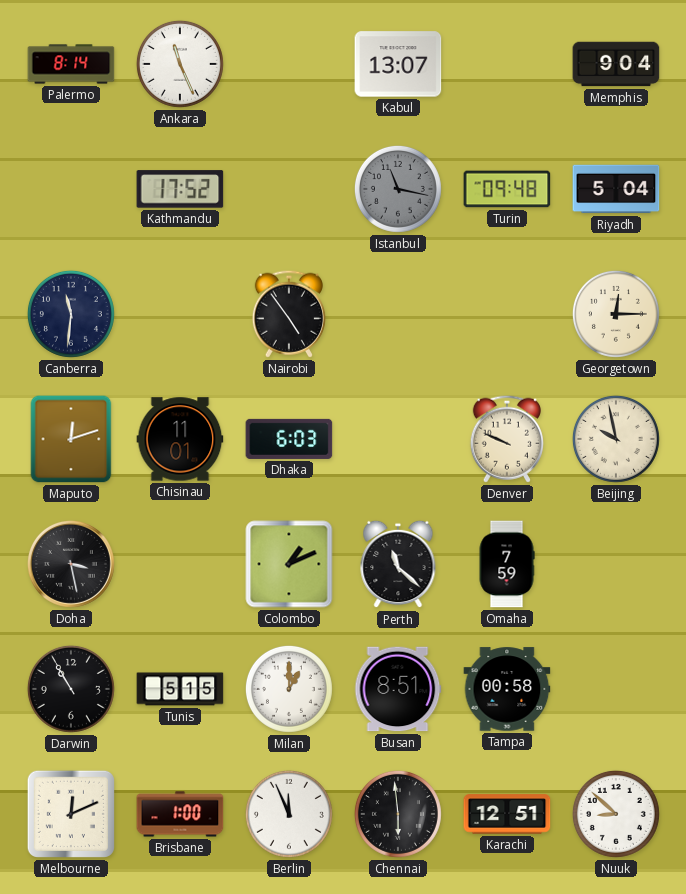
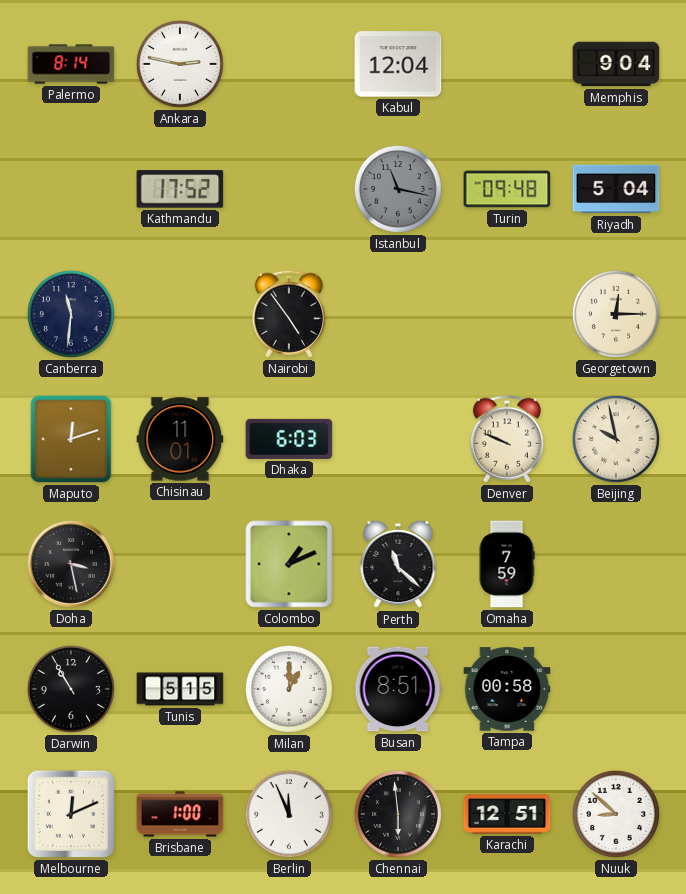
Ankara: 11:26 -> 2:47 (180, 64)
Kabul: 13:07 -> 12:04 (398, 64)
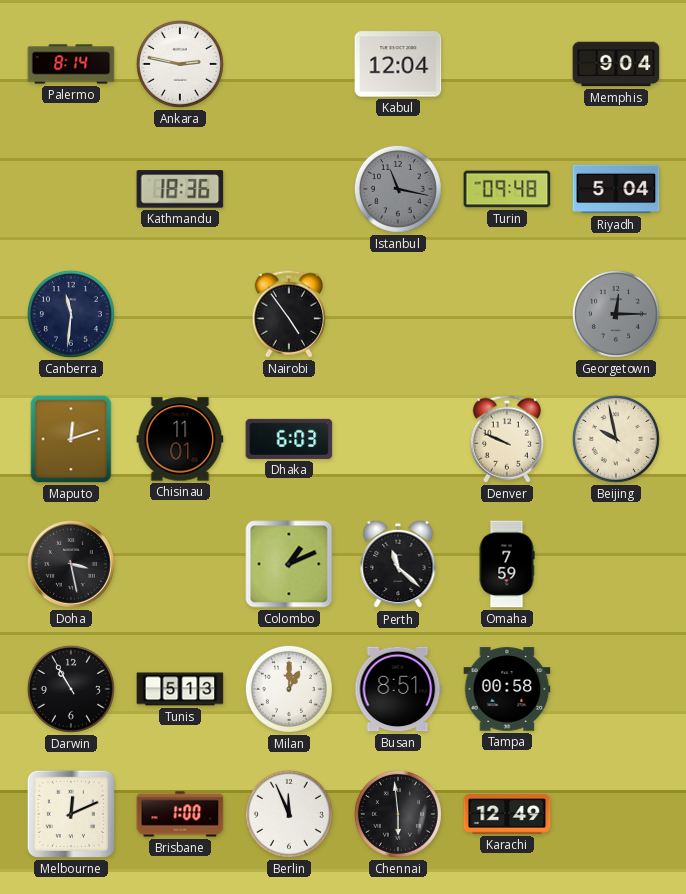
Kathmandu: 17:52 -> 18:36 (180, 189)
Georgetown dial: cream -> grey (616, 314)
Tunis: 5:15 -> 5:13 (180, 689)
Karachi: 12:51 -> 12:49 (507, 814)
Nuuk: 8:52 -> none (616, 814)
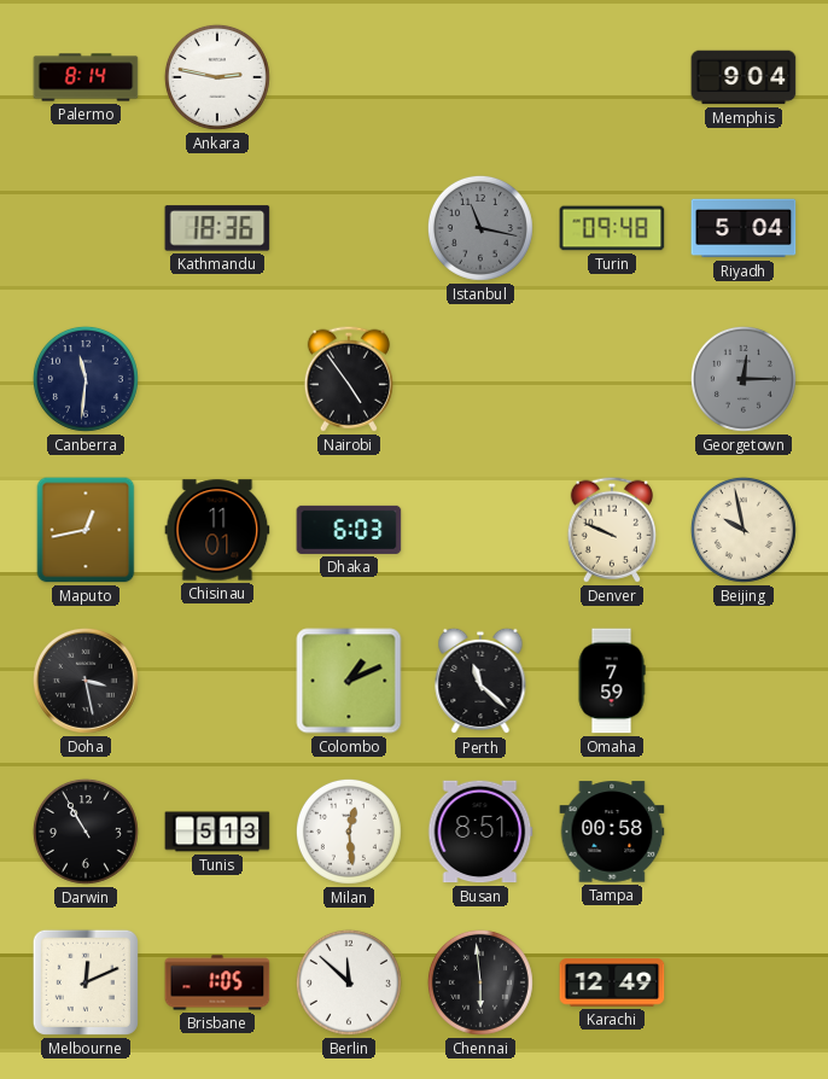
Kabul: 12:04 -> none (398, 64)
Maputo: 12:12 -> 12:43 (86, 530)
Milan: 1:00 -> 12:29 (349, 832)
Brisbane: 1:00 -> 1:05 (217, 982)
Berlin: 11:56 -> 11:52 (349, 982)
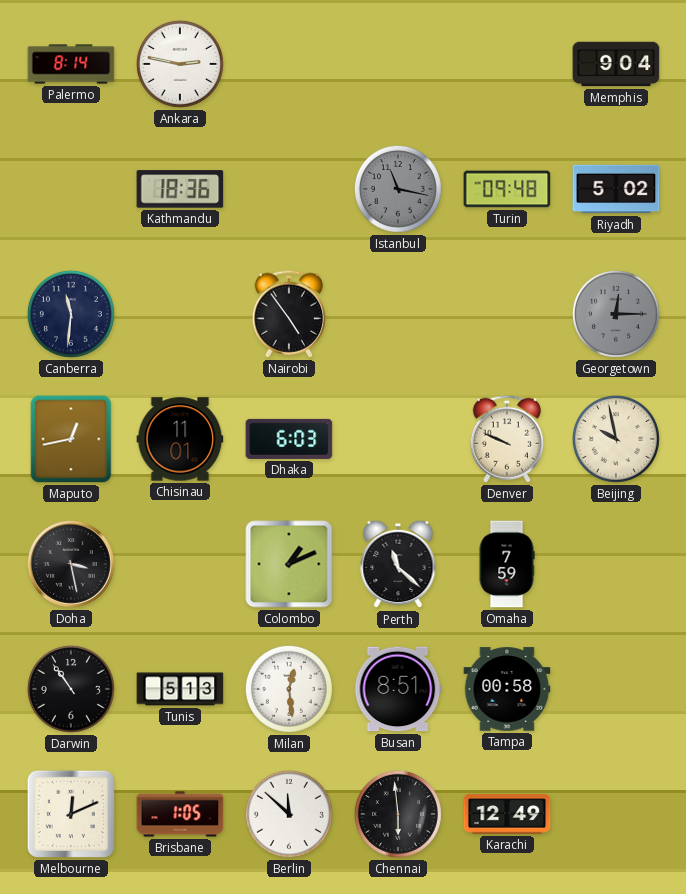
Riyadh: 5:04 -> 5:02 (616, 189)
Darwin: 10:55 -> 10:54 (71, 689)
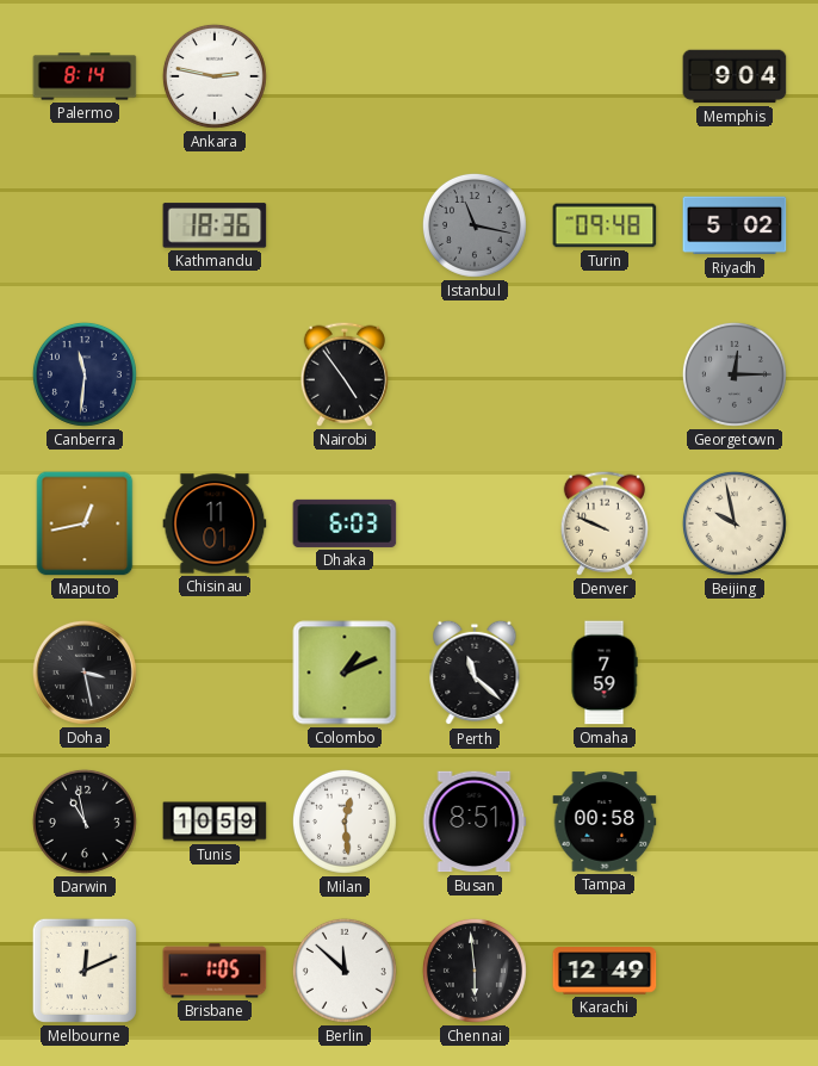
Darwin: 10:54 -> 10:58 (85, 822)
Tunis: 5:13 -> 10:59 (215, 822)
